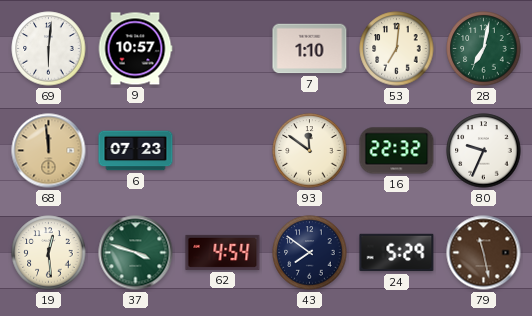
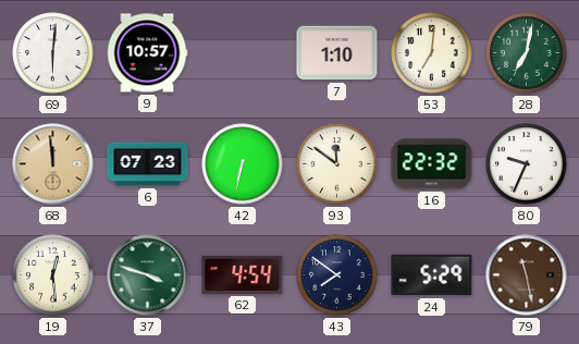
42: none -> 6:32 (243, 164)
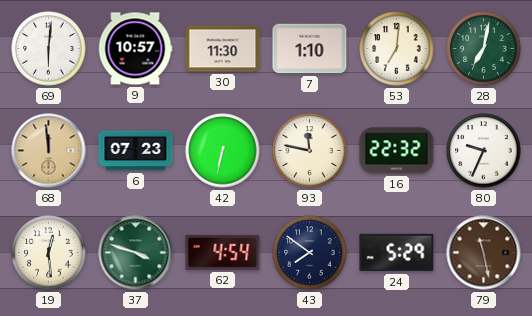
30: none -> 11:30 (223, 49)
93: 11:51 -> 11:47 (310, 151)
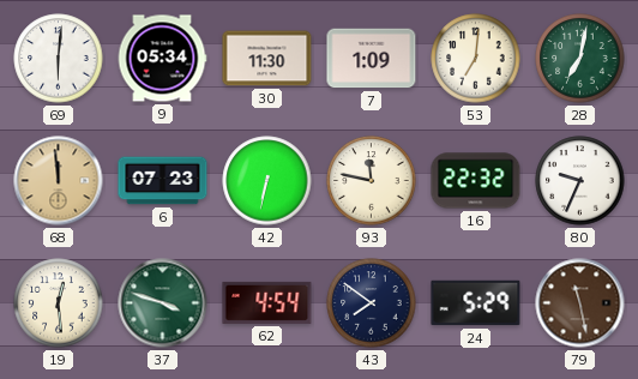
9: 10:57 -> 05:34 (162, 59)
7: 1:10 -> 1:09 (372, 59)
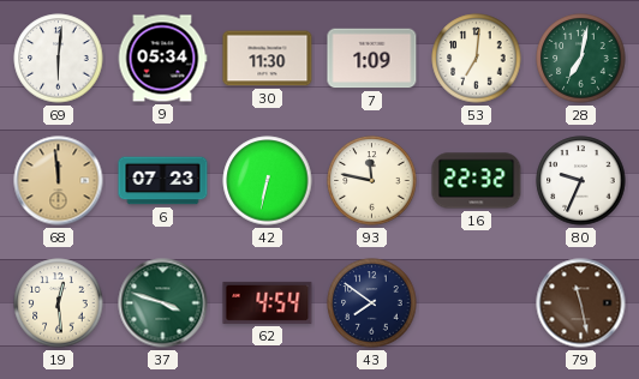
24: 5:29 -> none (476, 303)
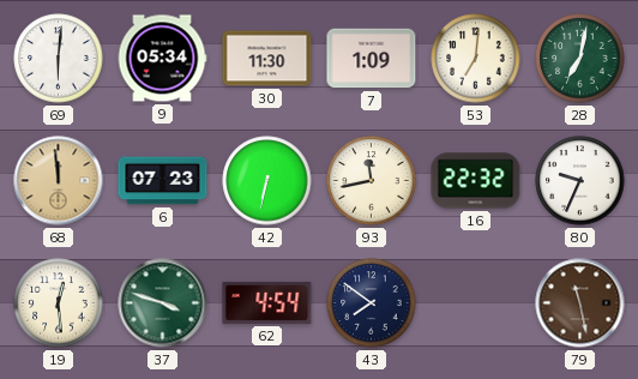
93: 11:47 -> 11:43 (372, 181)
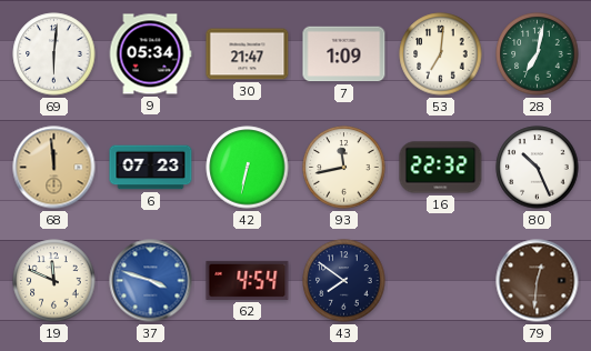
30: 11:30 -> 21:47 (248, 54)
80: 9:34 -> 10:26 (538, 168)
19: 12:29 -> 11:49 (54, 281)
37 dial: green -> blue (151, 281)
79: 11:28 -> 12:31 (538, 281)
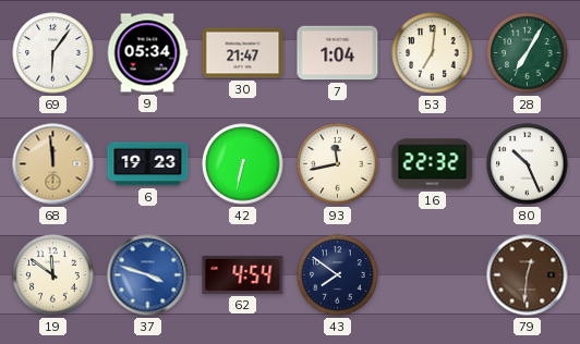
69: 6:01 -> 6:06 (53, 53)
7: 1:09 -> 1:04 (338, 53)
28: 7:02 -> 7:05 (528, 53)
6: 07:23 -> 19:23 (148, 164)
19: 11:49 -> 11:51 (53, 275)
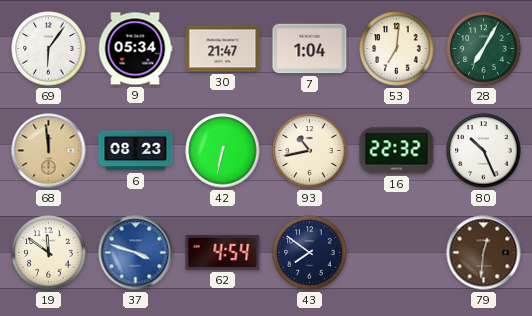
6: 19:23 -> 08:23 (136, 151)
93: 11:43 -> 10:43 (310, 151)
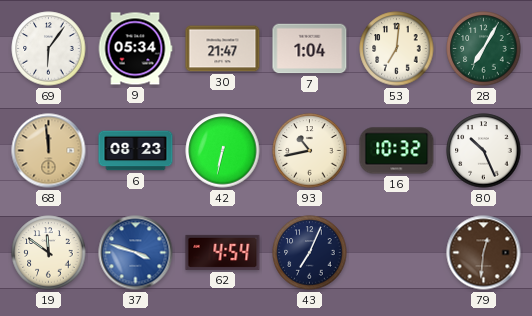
16: 22:32 -> 10:32 (397, 151)
43: 7:51 -> 7:04 (310, 253)
